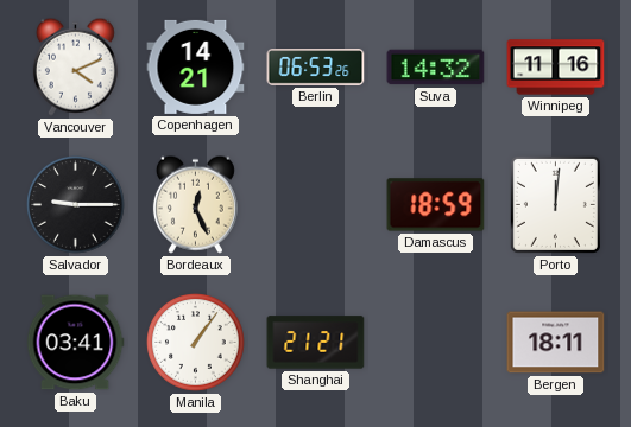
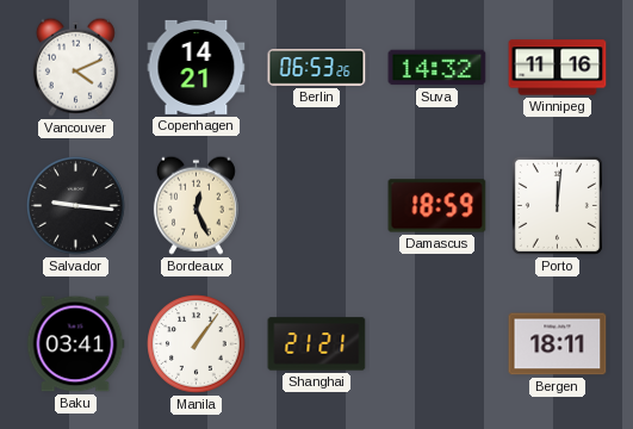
Salvador: 9:15 -> 9:16 (76, 206)
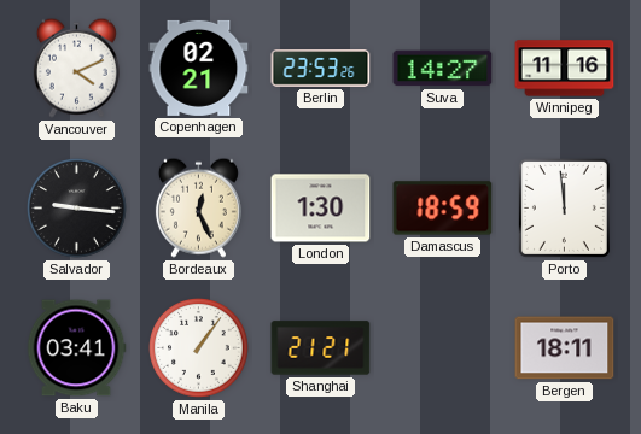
Copenhagen: 14:21 -> 02:21 (199, 68)
Berlin: 06:53 -> 23:53 (321, 69)
Suva: 14:32 -> 14:27 (443, 69)
London: none -> 1:30 (321, 209)
Porto: 12:01 -> 11:59 (564, 207)
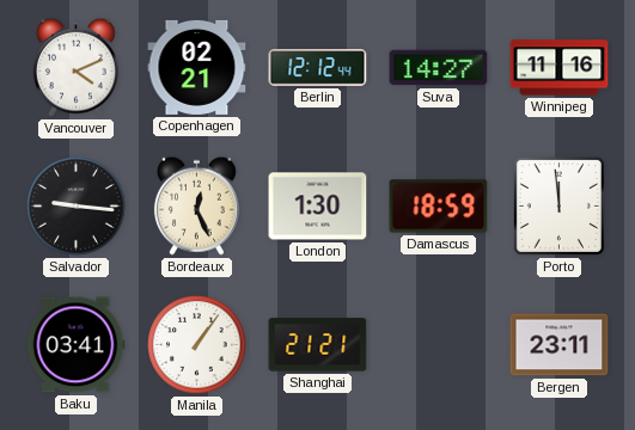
Berlin: 23:53 -> 12:12 (318, 68)
Bergen: 18:11 -> 23:11 (560, 345)
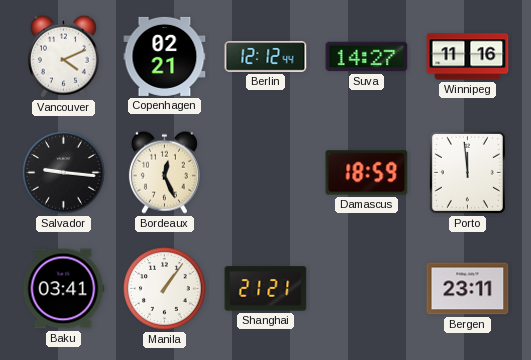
London: 1:30 -> none (318, 207)
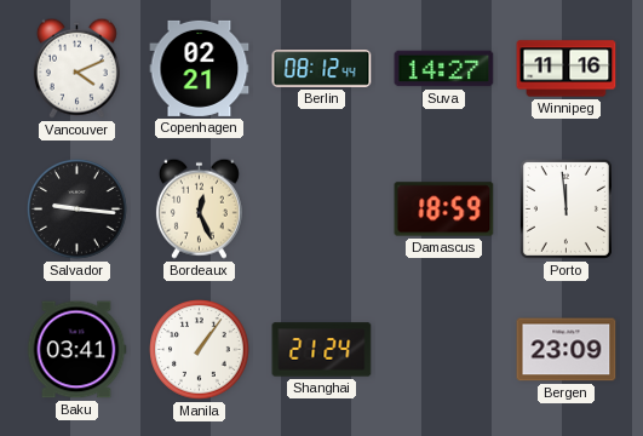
Berlin: 12:12 -> 08:12 (322, 69)
Shanghai: 21:21 -> 21:24 (322, 350)
Bergen: 23:11 -> 23:09 (567, 350)
